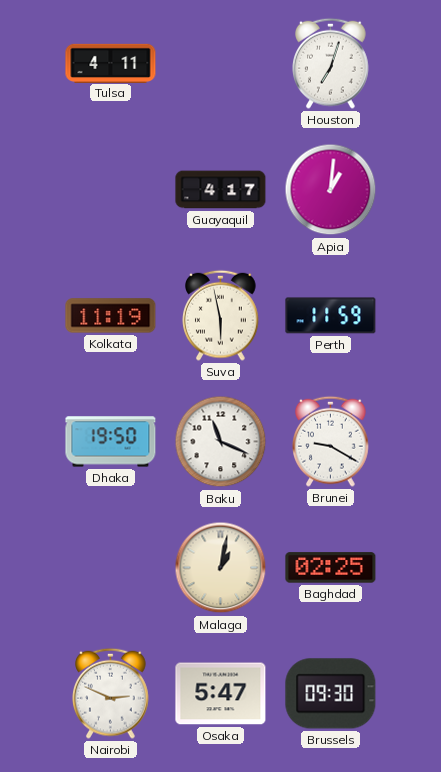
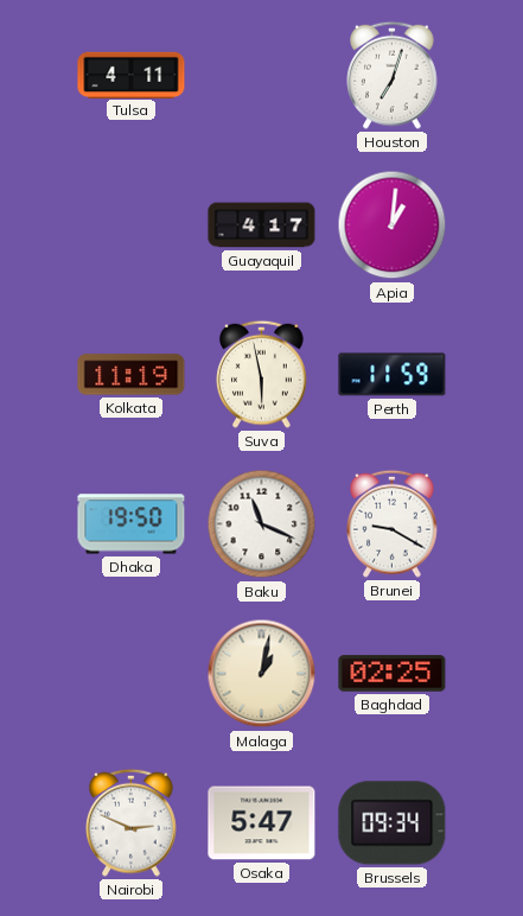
Brussels: 09:30 -> 09:34 (393, 823)
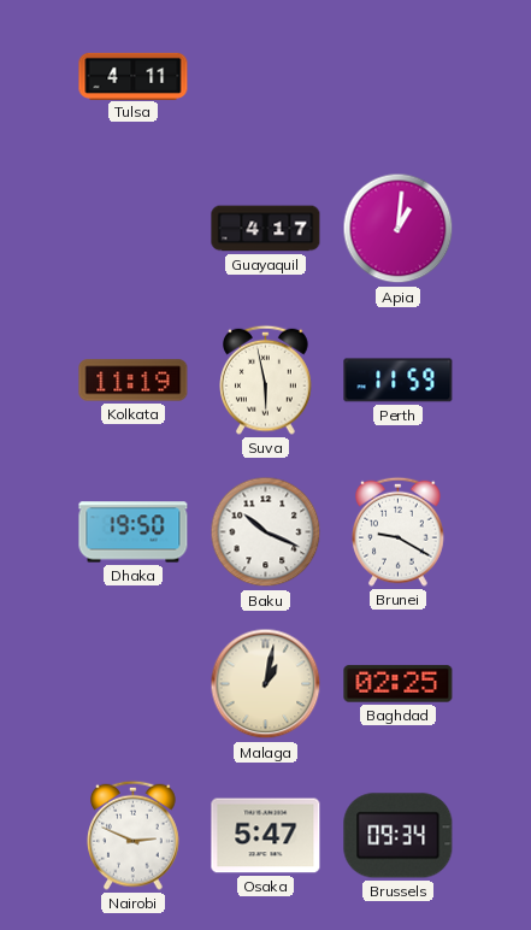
Houston: 7:03 -> none (393, 75)
Baku: 11:19 -> 10:19 (266, 532)
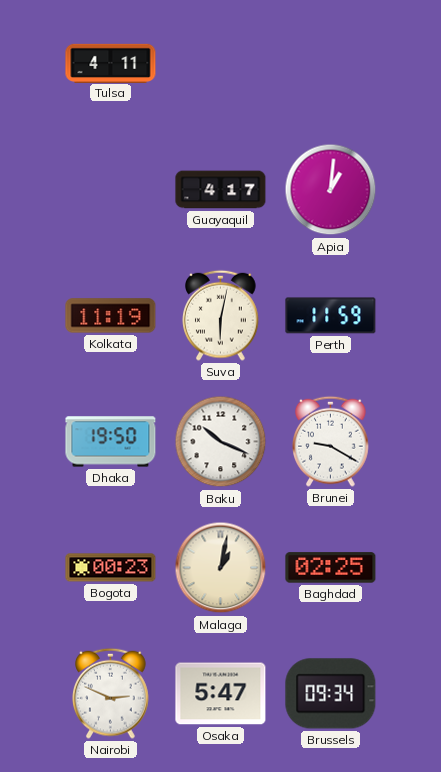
Suva: 5:58 -> 6:02 (221, 315)
Bogota: none -> 00:23 (111, 568)
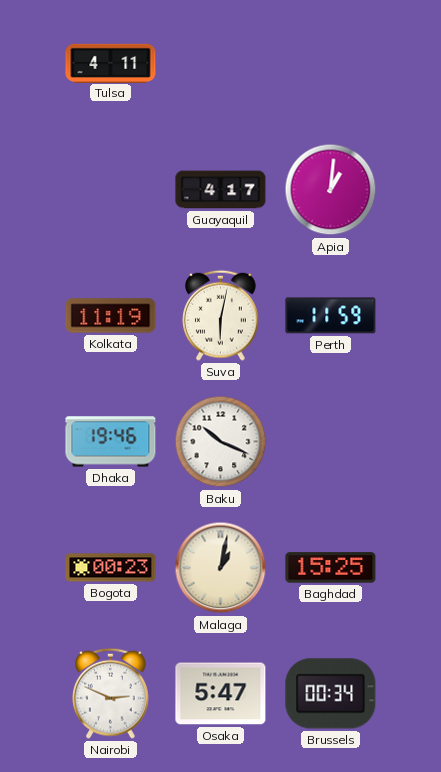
Dhaka: 19:50 -> 19:46 (111, 442)
Brunei: 9:20 -> none (331, 441)
Baghdad: 02:25 -> 15:25 (331, 568)
Brussels: 09:34 -> 00:34 (331, 694)
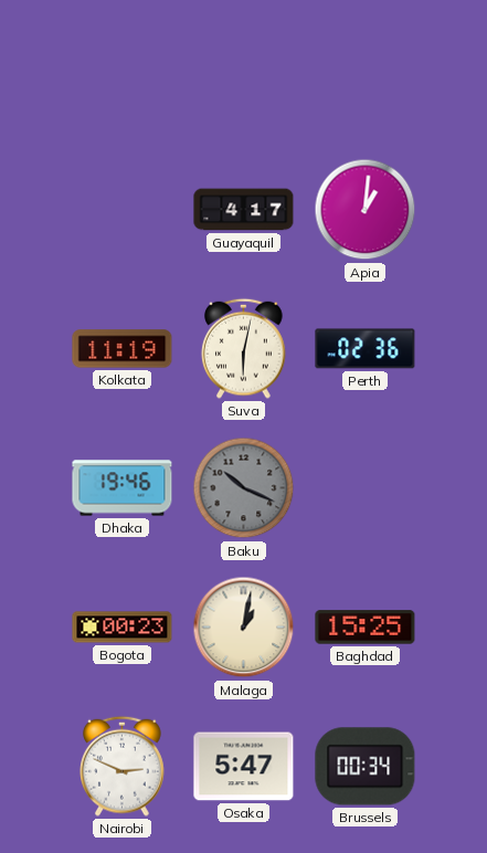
Tulsa: 4:11 -> none (111, 63)
Perth: 11:59 -> 02:36 (366, 349)
Baku dial: white -> grey (244, 488)
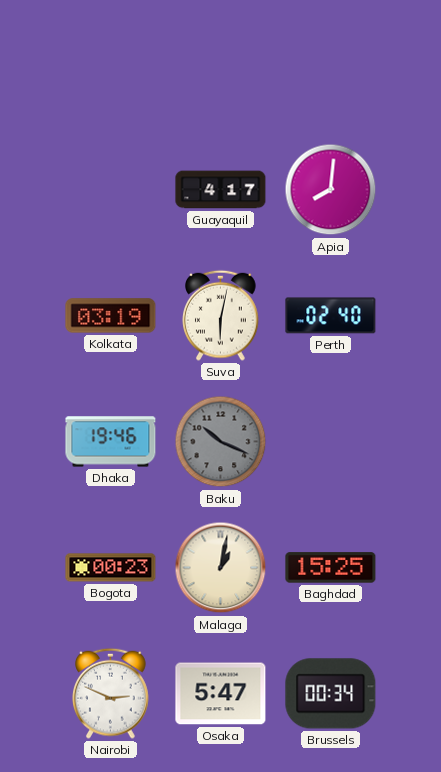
Apia: 1:01 -> 8:01 (331, 190)
Kolkata: 11:19 -> 03:19 (111, 316)
Perth: 02:36 -> 02:40 (331, 316)
